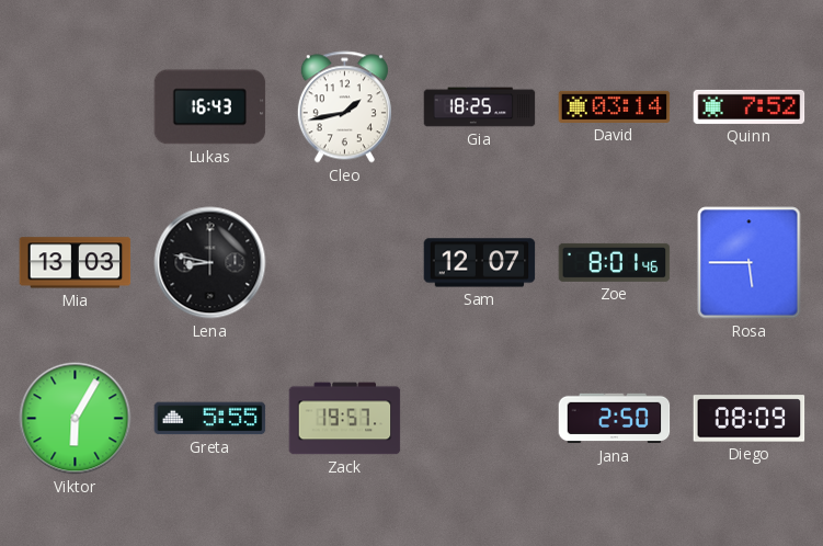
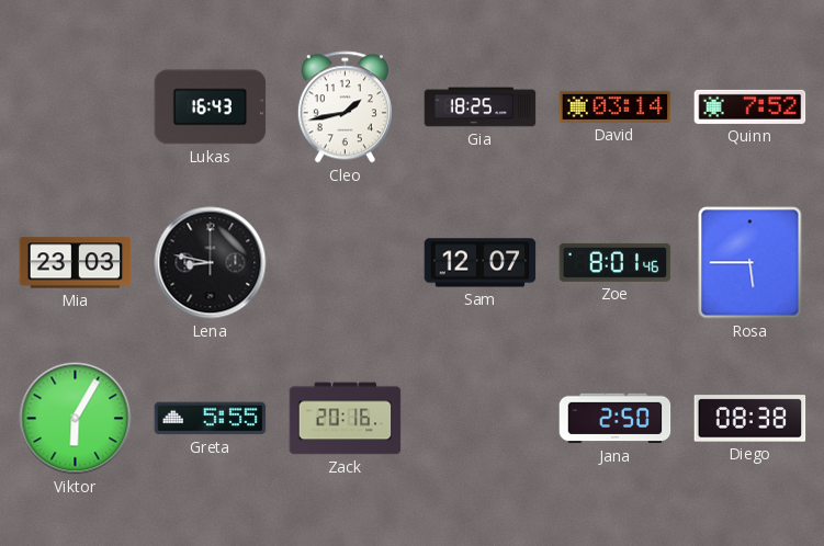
Mia: 13:03 -> 23:03 (76, 263)
Zack: 19:57 -> 20:16 (346, 419)
Diego: 08:09 -> 08:38 (750, 419)
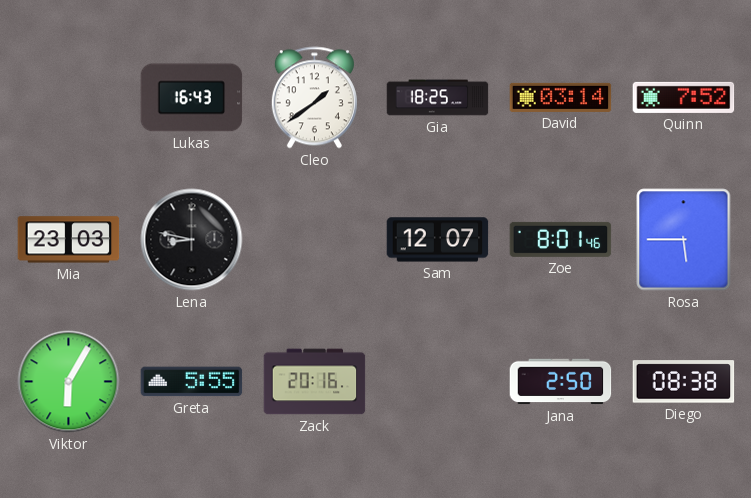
Cleo: 1:43 -> 1:39 (314, 98)
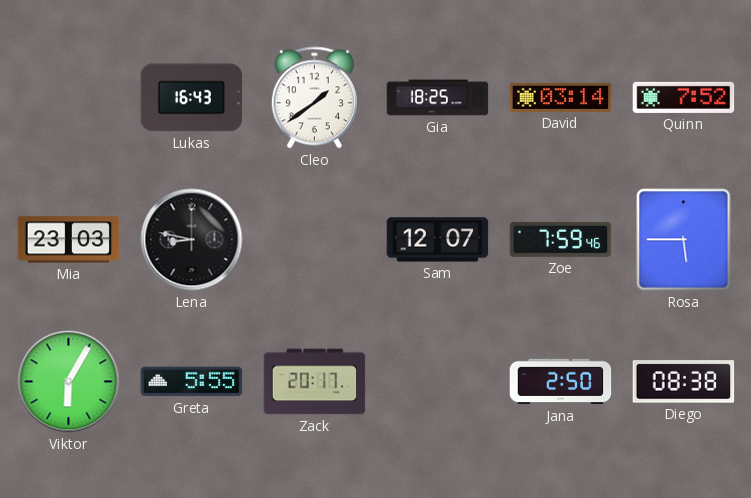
Zoe: 8:01 -> 7:59 (561, 239)
Zack: 20:16 -> 20:17 (315, 382)
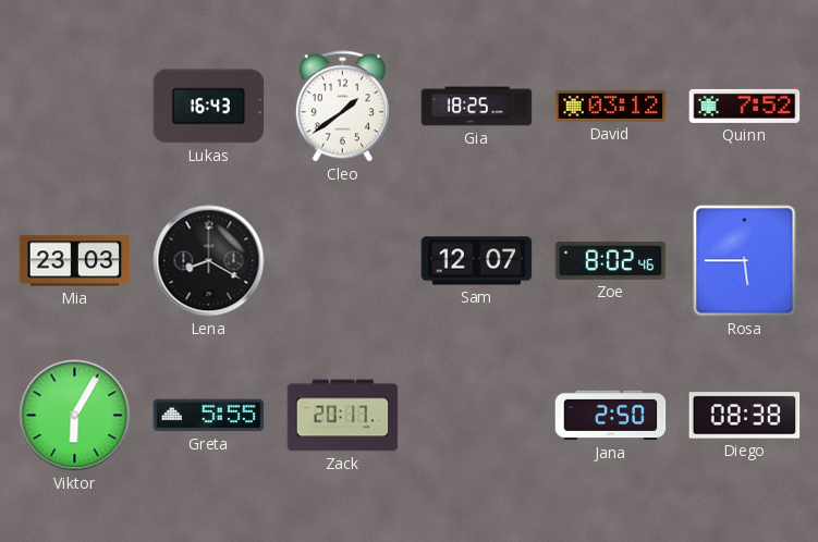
David: 03:14 -> 03:12 (611, 106)
Lena: 8:47 -> 8:20 (209, 261)
Zoe: 7:59 -> 8:02 (611, 260)
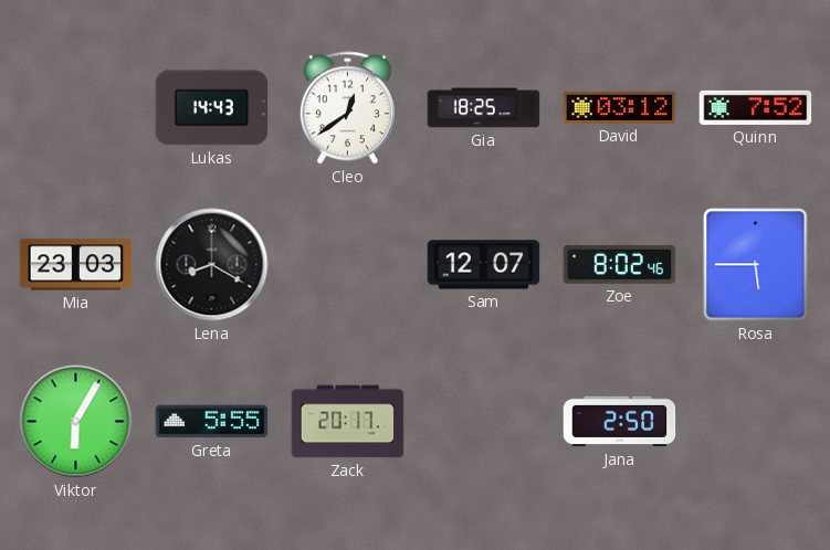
Lukas: 16:43 -> 14:43 (212, 108)
Cleo: 1:39 -> 12:39 (347, 108)
Diego: 08:38 -> none (745, 416)
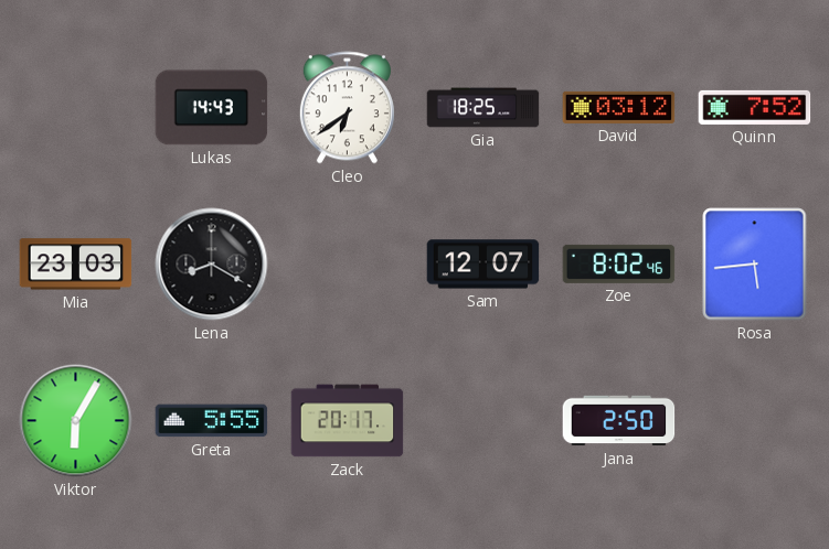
Cleo: 12:39 -> 6:39 (347, 108)
Rosa: 5:45 -> 5:44 (755, 265)
